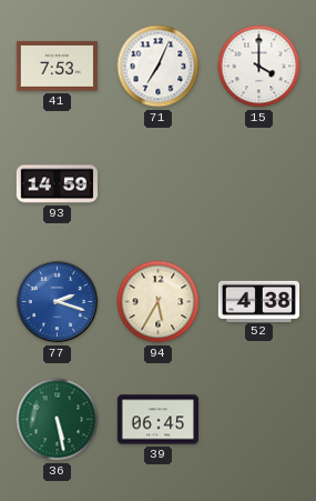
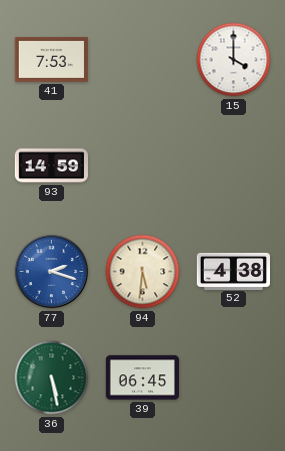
71: 7:04 -> none (159, 67)
94: 5:35 -> 5:31 (143, 272)
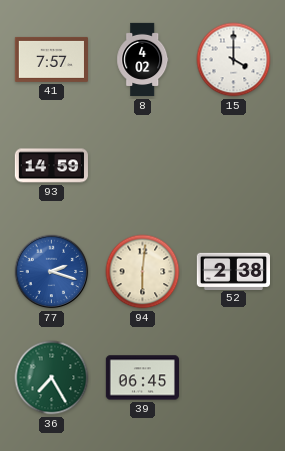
41: 7:53 -> 7:57 (51, 59)
8: none -> 4:02 (143, 60)
94: 5:31 -> 6:01 (143, 272)
52: 4:38 -> 2:38 (233, 271)
36: 5:28 -> 7:25 (52, 378)
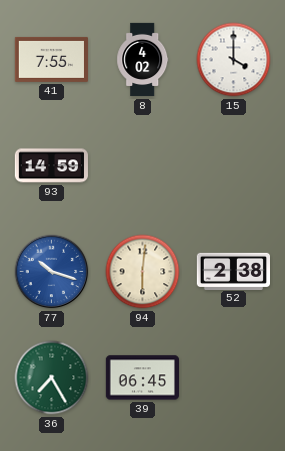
41: 7:57 -> 7:55 (51, 59)
77: 2:18 -> 10:18 (52, 272)
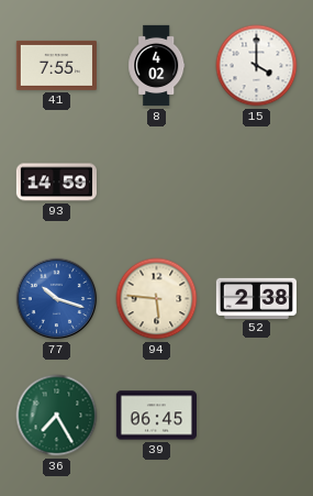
94: 6:01 -> 5:46 (157, 299)
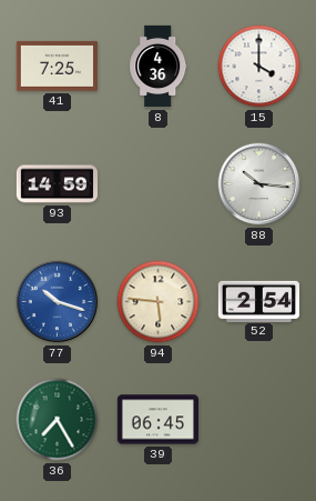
41: 7:55 -> 7:25 (57, 66)
8: 4:02 -> 4:36 (159, 67)
88: none -> 10:16 (259, 184)
52: 2:38 -> 2:54 (258, 301)
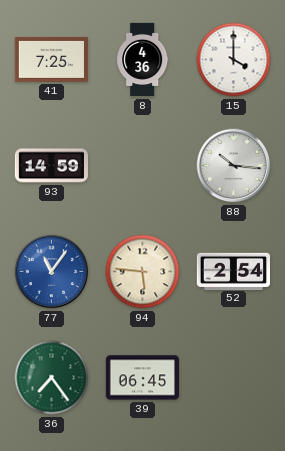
77: 10:18 -> 11:06 (52, 272)
36: 7:25 -> 7:24 (52, 378)
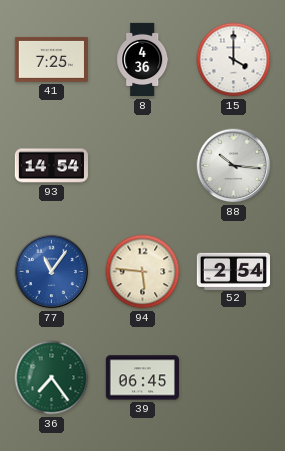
93: 14:59 -> 14:54 (51, 166)
